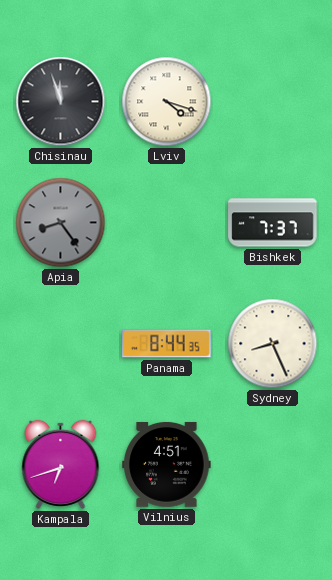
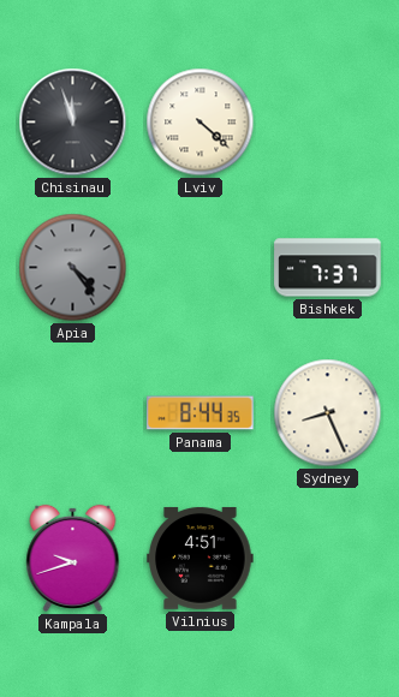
Lviv: 4:18 -> 4:22 (201, 123)
Apia: 8:24 -> 4:24 (73, 268)
Kampala: 6:42 -> 9:42 (73, 558)
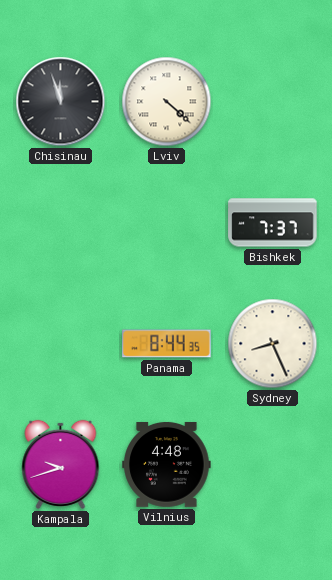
Apia: 4:24 -> none (73, 268)
Vilnius: 4:51 -> 4:48 (167, 465)
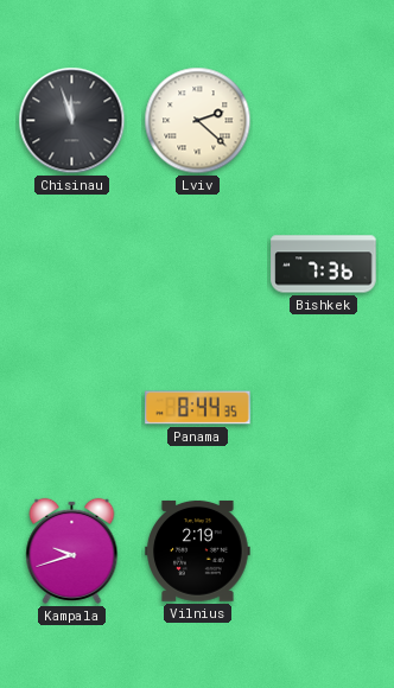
Lviv: 4:22 -> 2:22 (198, 121)
Bishkek: 7:37 -> 7:36 (324, 265)
Sydney: 8:26 -> none (273, 344)
Vilnius: 4:48 -> 2:19 (198, 552)
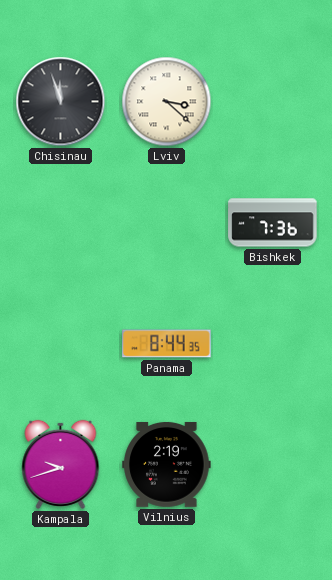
Lviv: 2:22 -> 3:22 (167, 102)
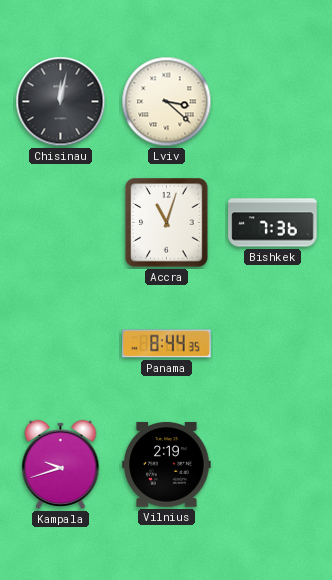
Chisinau: 11:57 -> 12:02 (61, 102)
Accra: none -> 11:03 (167, 223)
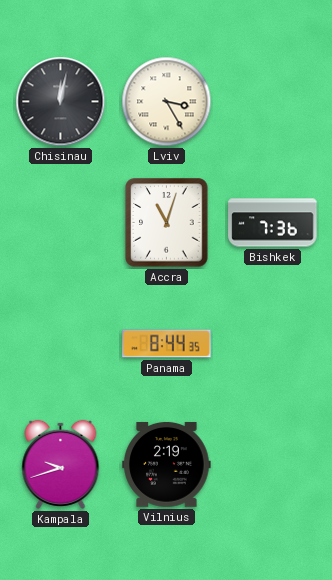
Lviv: 3:22 -> 3:25 (167, 102)
